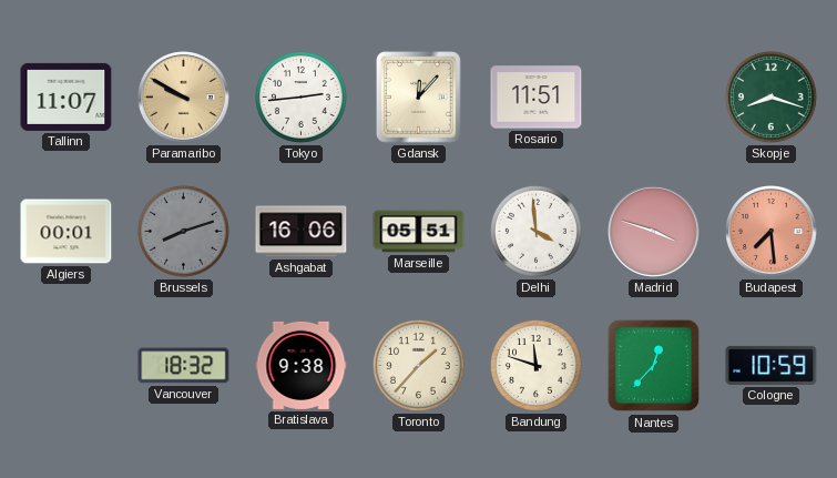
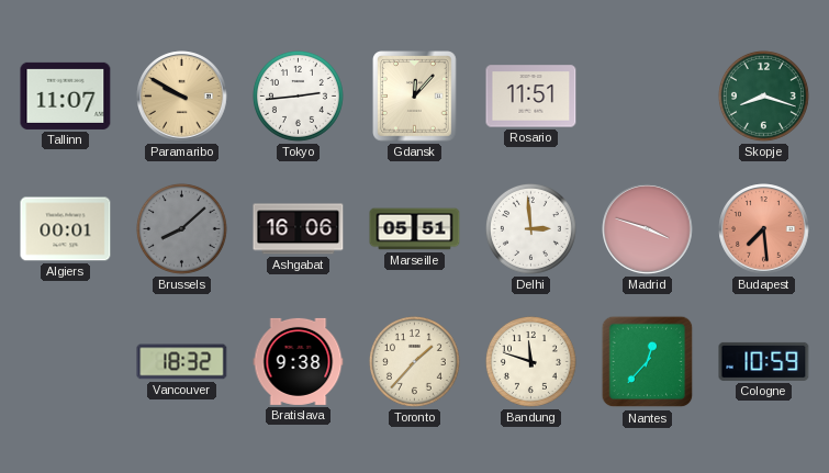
Brussels: 8:12 -> 8:08 (181, 228)
Delhi: 3:59 -> 2:59 (530, 228)
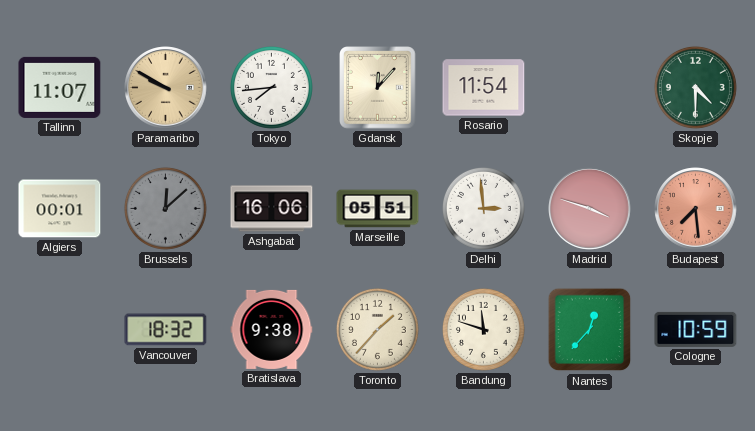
Tokyo: 2:44 -> 7:44 (271, 87)
Rosario: 11:51 -> 11:54 (484, 88)
Skopje: 8:18 -> 4:30 (695, 87)
Brussels: 8:08 -> 12:08 (165, 208)
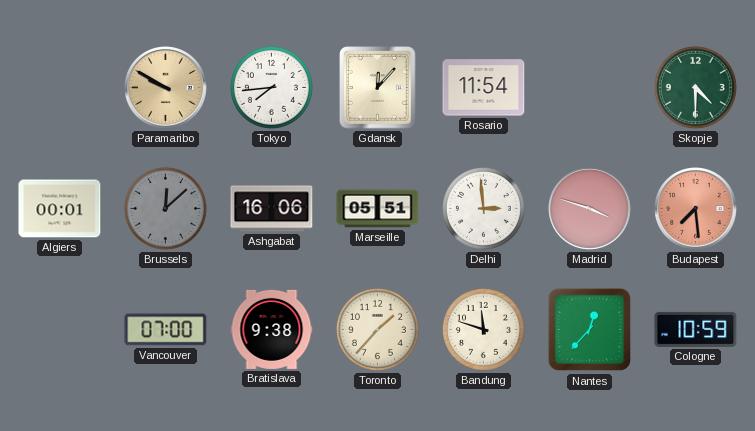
Tallinn: 11:07 -> none (60, 87)
Vancouver: 18:32 -> 07:00 (166, 330)
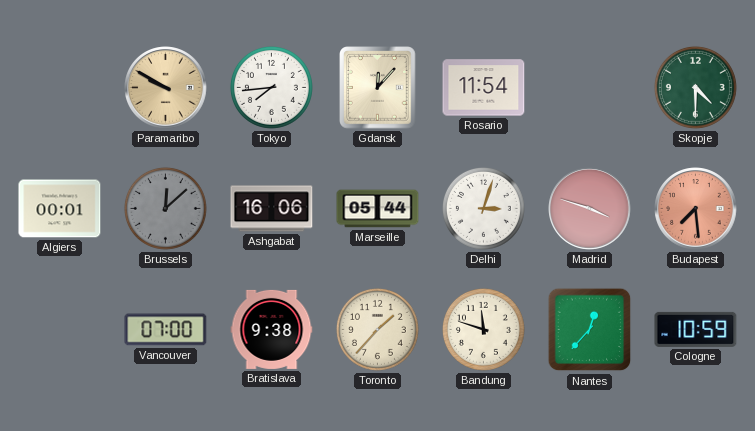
Marseille: 05:51 -> 05:44 (378, 209)
Delhi: 2:59 -> 3:03 (483, 208)
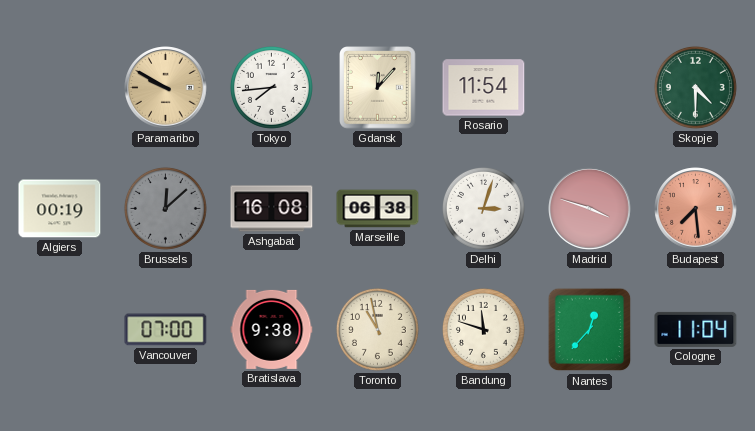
Algiers: 00:01 -> 00:19 (60, 209)
Ashgabat: 16:06 -> 16:08 (272, 209)
Marseille: 05:44 -> 06:38 (378, 209)
Toronto: 1:37 -> 10:58 (377, 329)
Cologne: 10:59 -> 11:04 (696, 329)
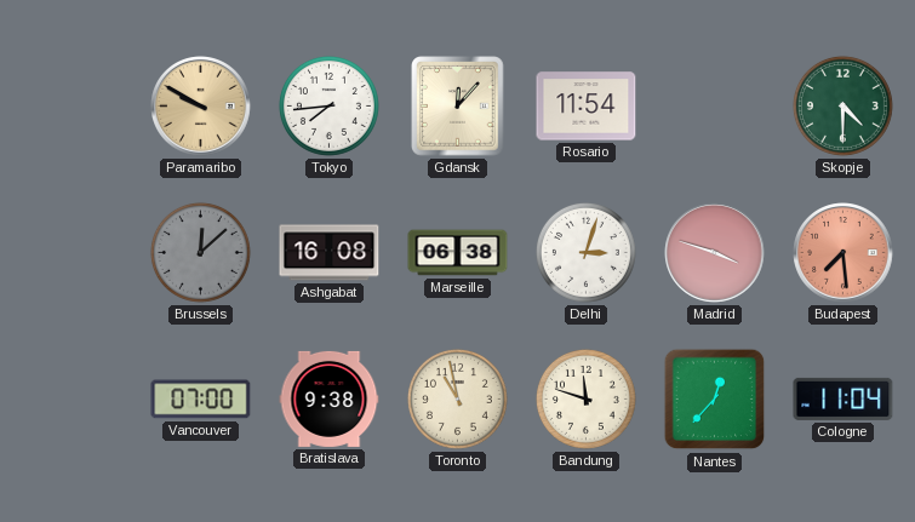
Algiers: 00:19 -> none (60, 209)
